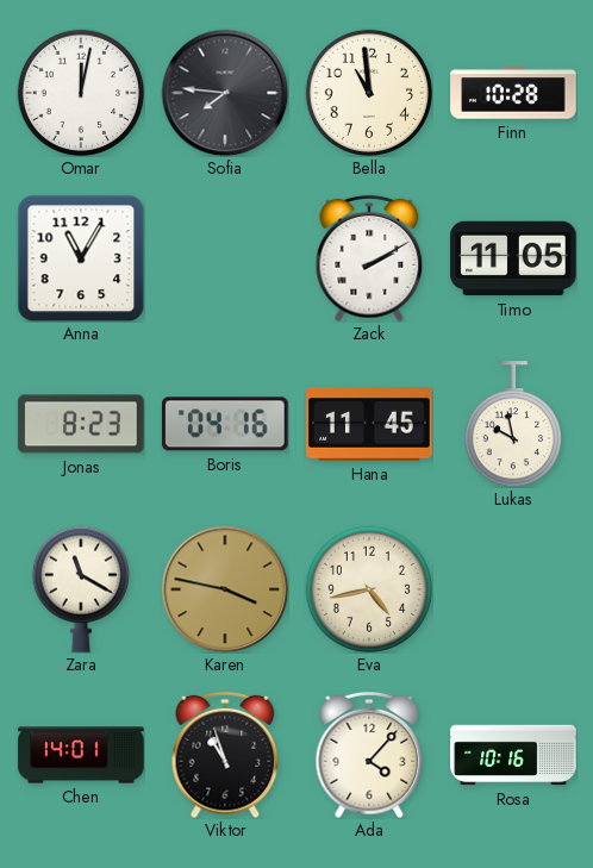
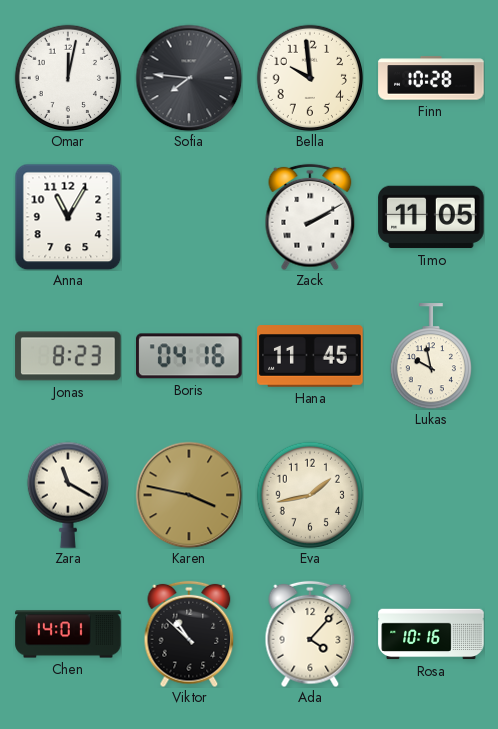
Bella: 10:59 -> 9:59 (309, 77)
Eva: 4:43 -> 1:43 (309, 494)
Viktor: 10:57 -> 10:52 (189, 634)
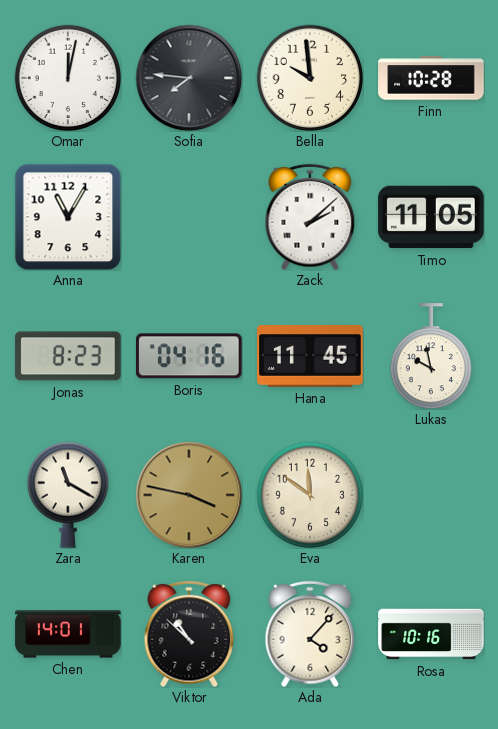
Zack: 2:10 -> 2:08 (310, 217)
Eva: 1:43 -> 11:51 (309, 494)
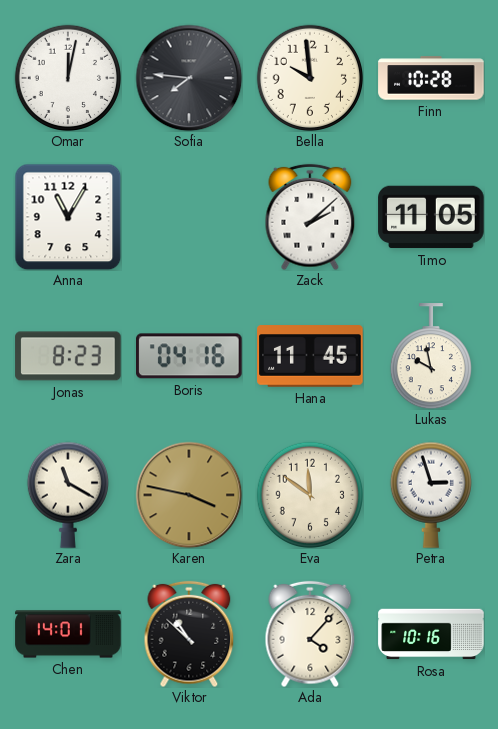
Petra: none -> 2:57 (431, 495)
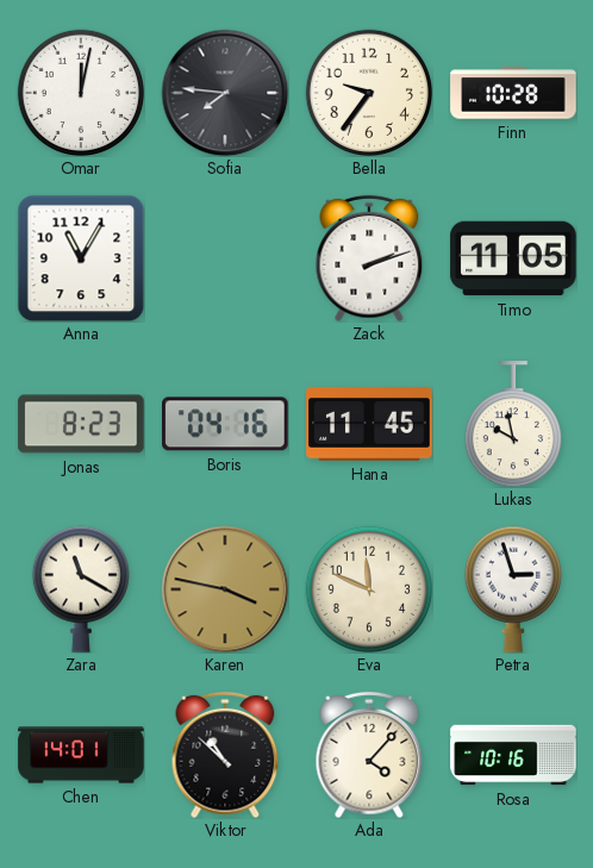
Bella: 9:59 -> 9:36 (368, 92)
Zack: 2:08 -> 2:12 (369, 258)
Eva: 11:51 -> 11:49 (368, 588)
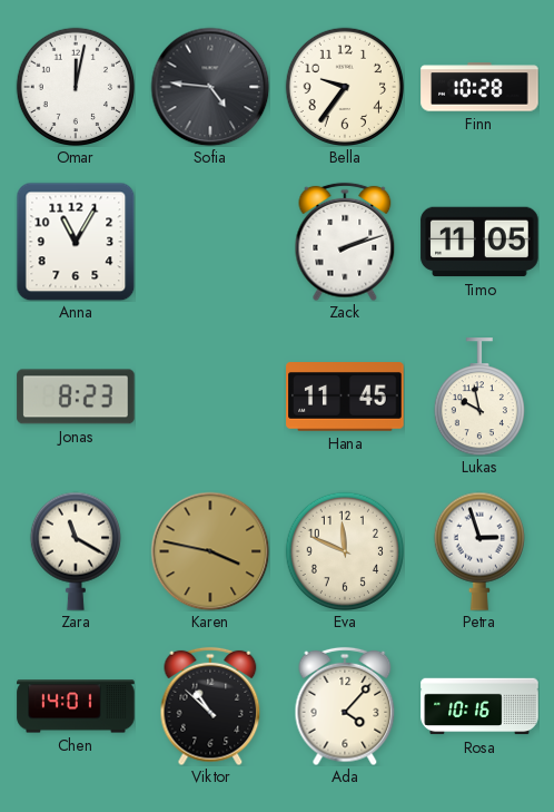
Sofia: 7:46 -> 4:46 (210, 87)
Boris: 04:16 -> none (225, 424)
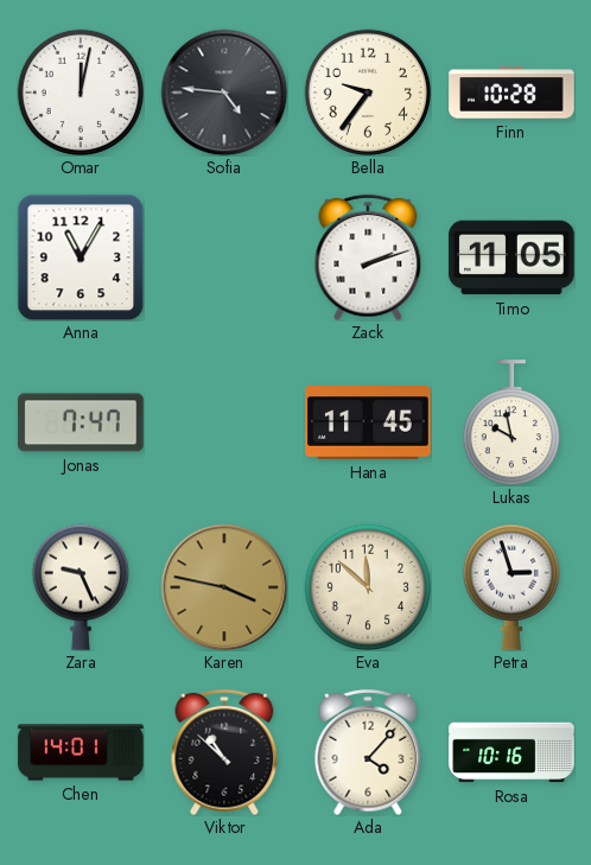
Jonas: 8:23 -> 7:47 (81, 422)
Zara: 11:20 -> 9:26 (81, 587)
Eva: 11:49 -> 11:52 (367, 586)
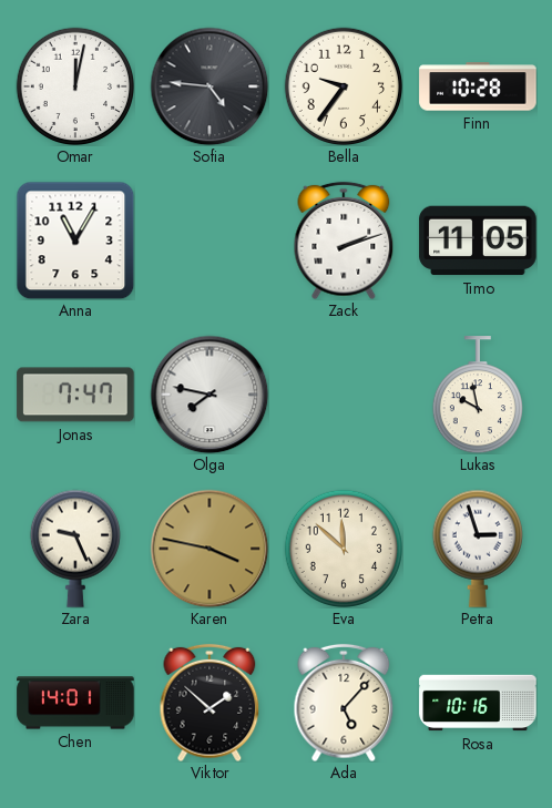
Olga: none -> 7:47 (209, 395)
Hana: 11:45 -> none (368, 422)
Viktor: 10:52 -> 1:52 (209, 703)
Ada: 4:07 -> 5:07 (344, 703)
